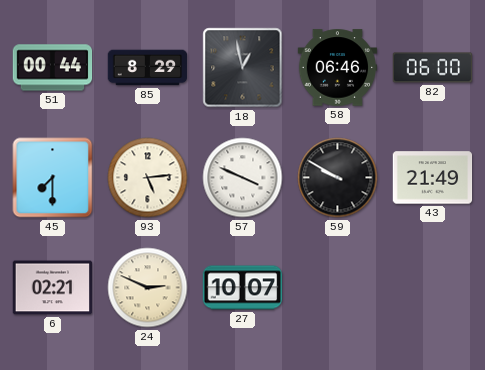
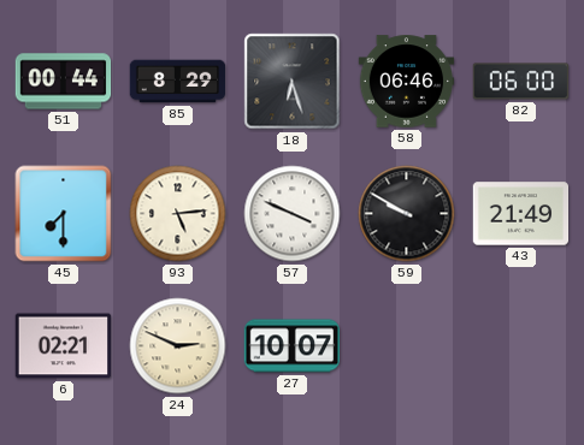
18: 12:58 -> 6:27 (293, 82)
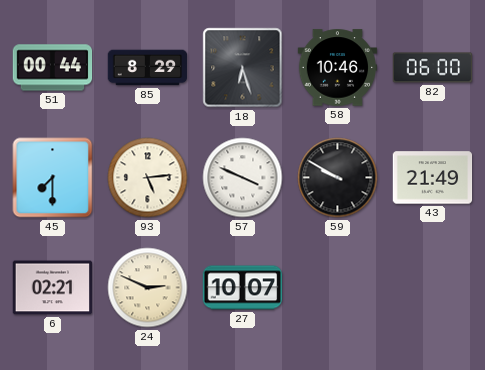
58: 06:46 -> 10:46 (338, 68)
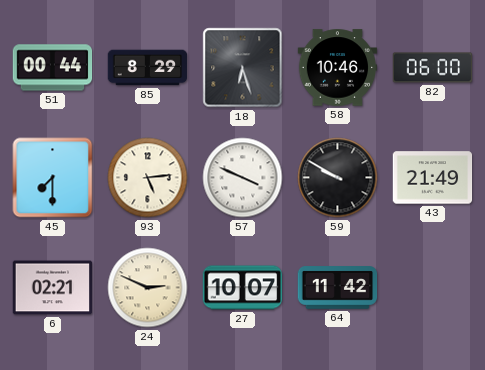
64: none -> 11:42 (338, 288)
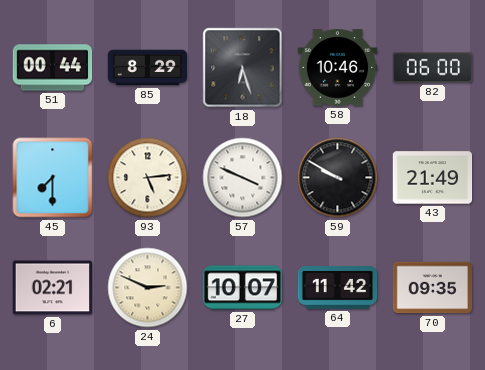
70: none -> 09:35 (433, 288)
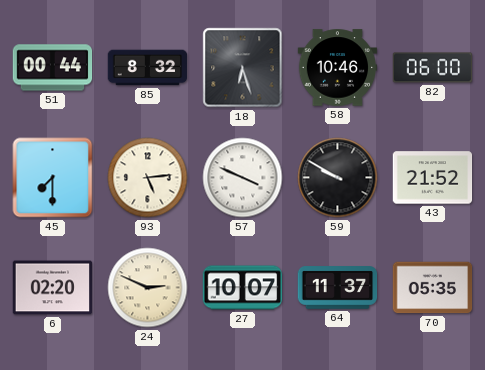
85: 8:29 -> 8:32 (148, 68)
43: 21:49 -> 21:52 (433, 178)
6: 02:21 -> 02:20 (53, 288)
64: 11:42 -> 11:37 (338, 288)
70: 09:35 -> 05:35 (433, 288)
